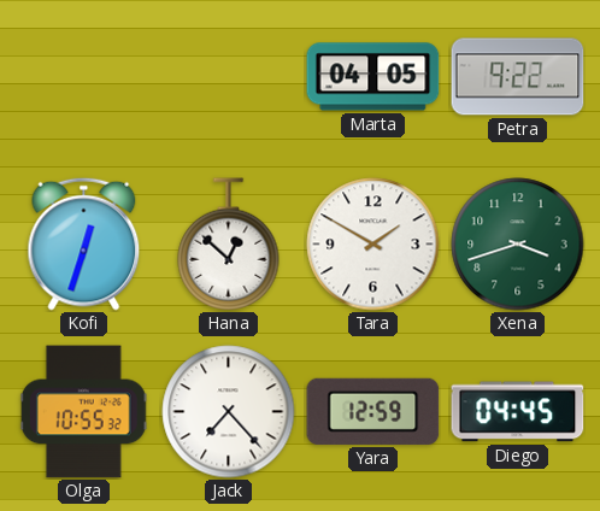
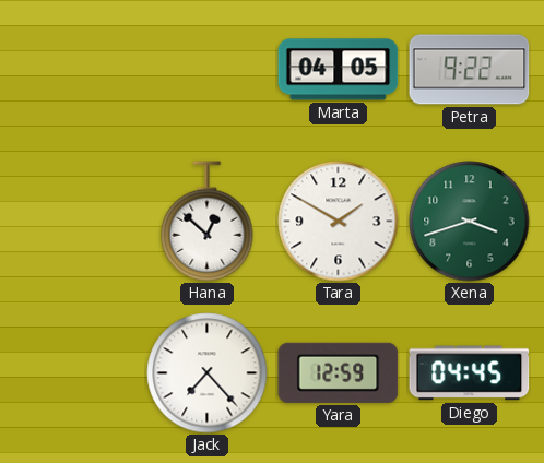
Kofi: 12:33 -> none (84, 243)
Olga: 10:55 -> none (83, 412)
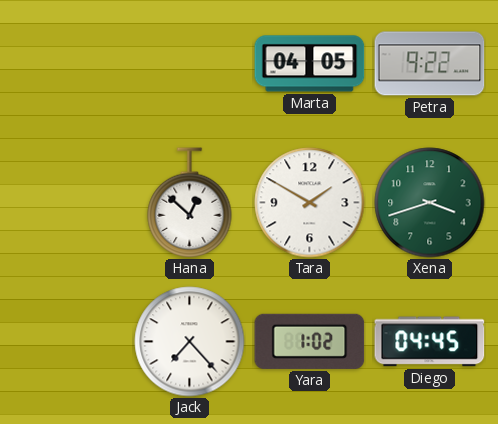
Yara: 12:59 -> 1:02 (310, 341)
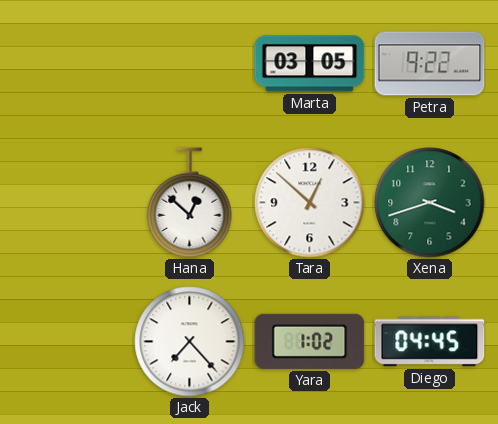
Marta: 04:05 -> 03:05 (310, 64)
Tara: 1:50 -> 12:52 (310, 203)
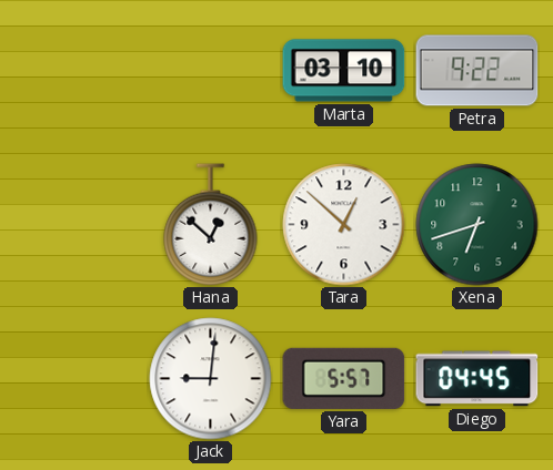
Marta: 03:05 -> 03:10 (344, 71)
Xena: 3:42 -> 6:42 (477, 225)
Jack: 7:23 -> 9:01 (211, 379)
Yara: 1:02 -> 5:57 (344, 378)
